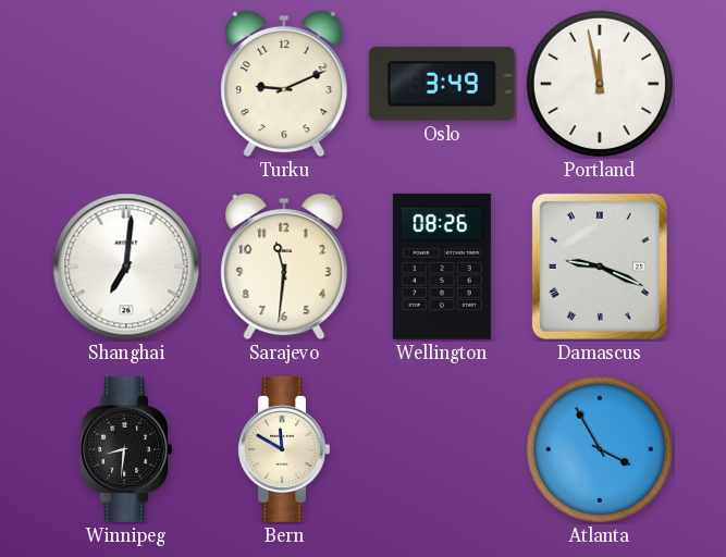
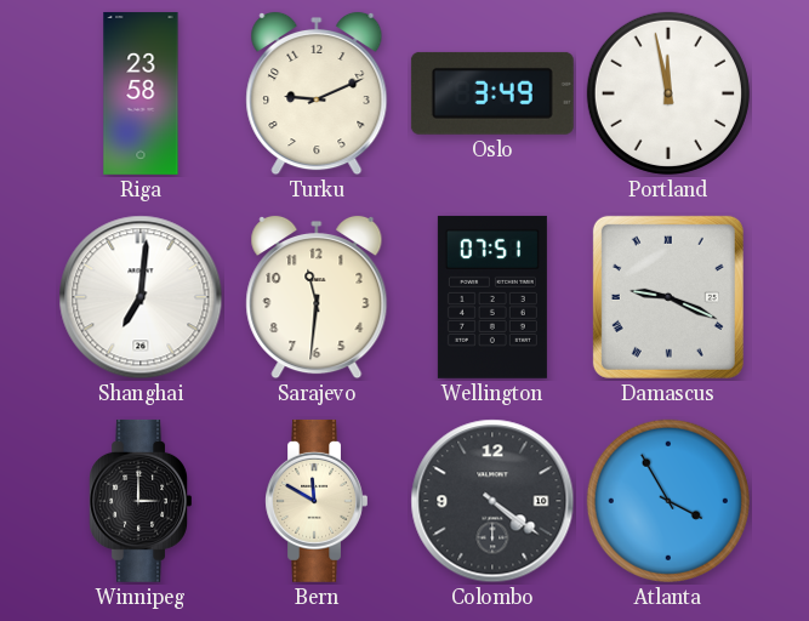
Riga: none -> 23:58 (141, 93)
Wellington: 08:26 -> 07:51 (492, 297)
Winnipeg: 8:31 -> 3:00 (139, 501)
Colombo: none -> 4:21 (492, 501)
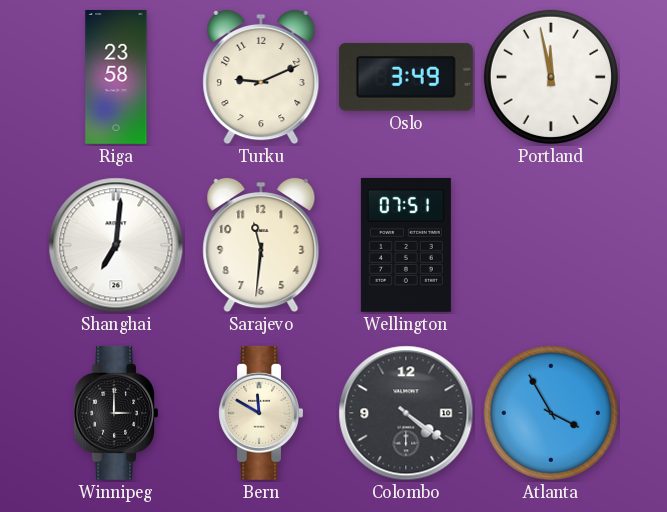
Damascus: 9:19 -> none (668, 297)
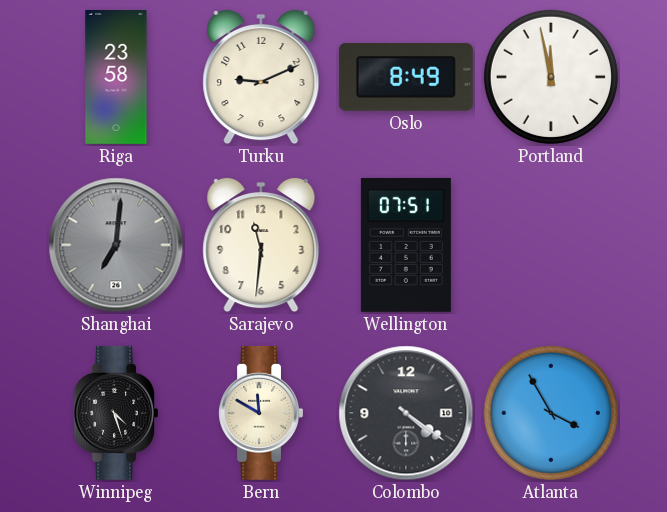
Oslo: 3:49 -> 8:49 (406, 77)
Shanghai dial: white -> grey (116, 245)
Winnipeg: 3:00 -> 4:27 (115, 413)
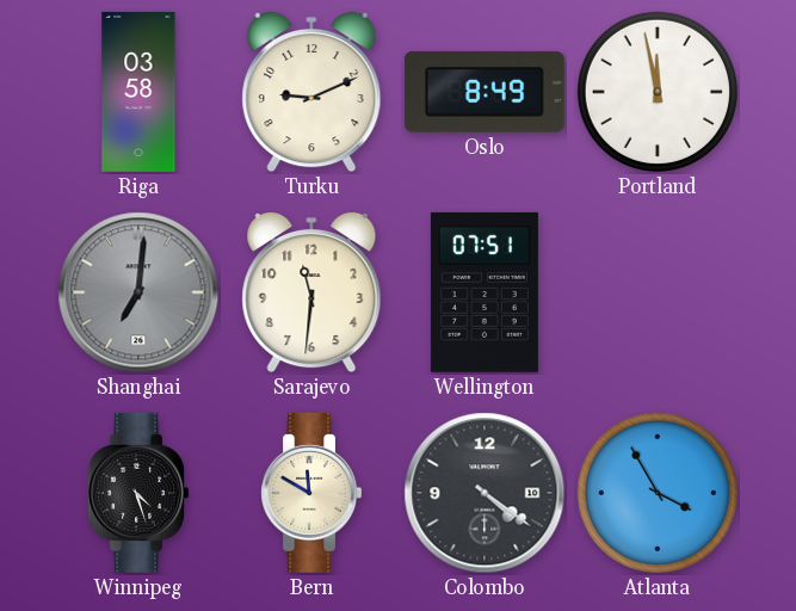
Riga: 23:58 -> 03:58 (138, 92)
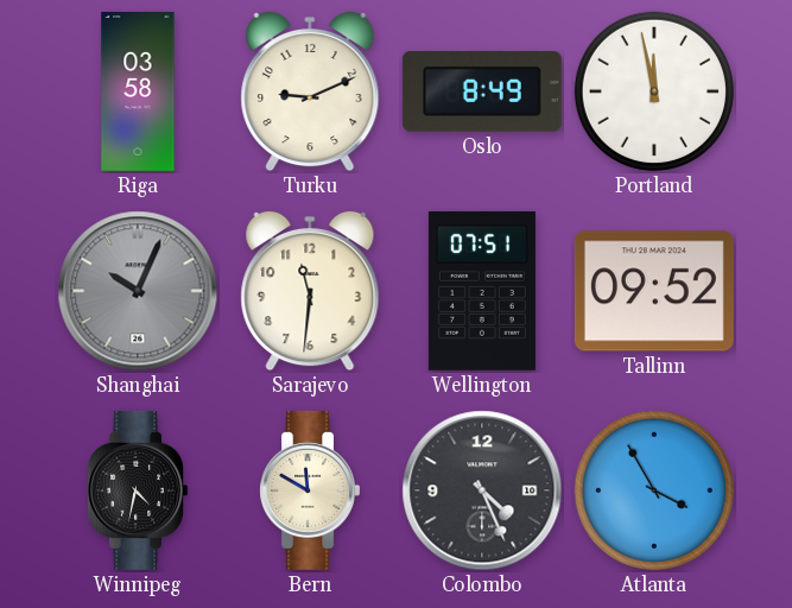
Shanghai: 7:01 -> 10:04 (138, 291)
Tallinn: none -> 09:52 (654, 291)
Winnipeg: 4:27 -> 4:32 (137, 490)
Colombo: 4:21 -> 4:26 (482, 490)
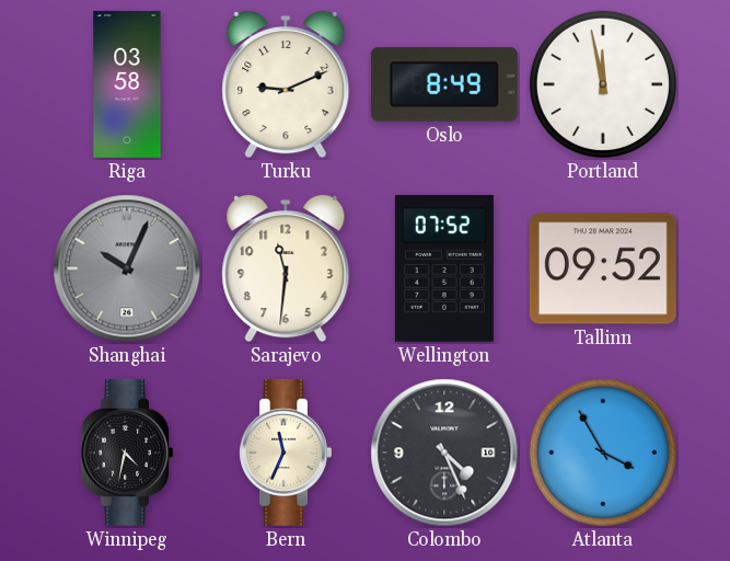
Wellington: 07:51 -> 07:52 (444, 268)
Bern: 11:50 -> 11:34 (285, 453)
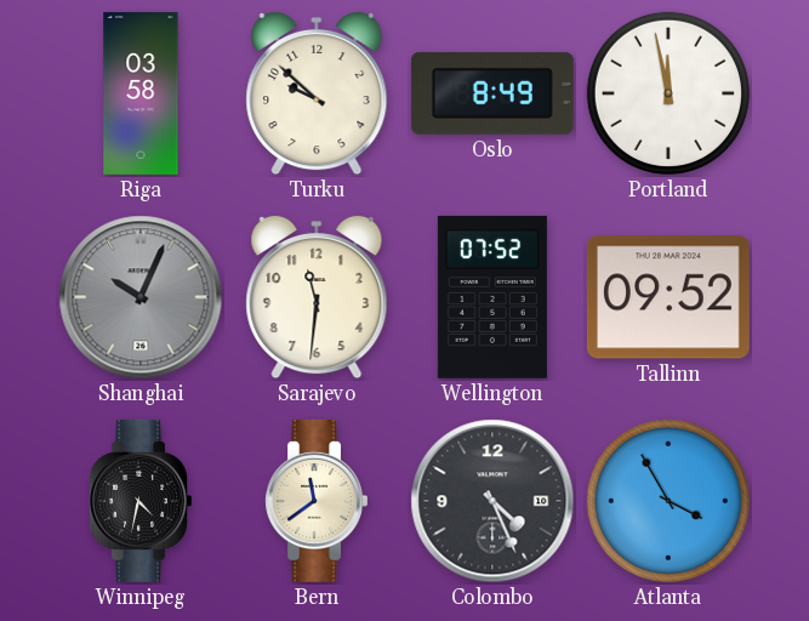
Turku: 9:11 -> 9:52 (317, 93)
Bern: 11:34 -> 11:39 (315, 501)
